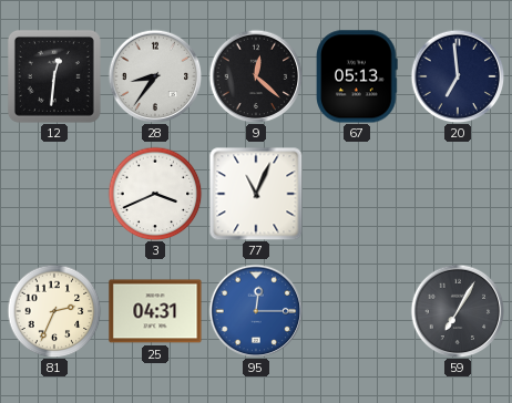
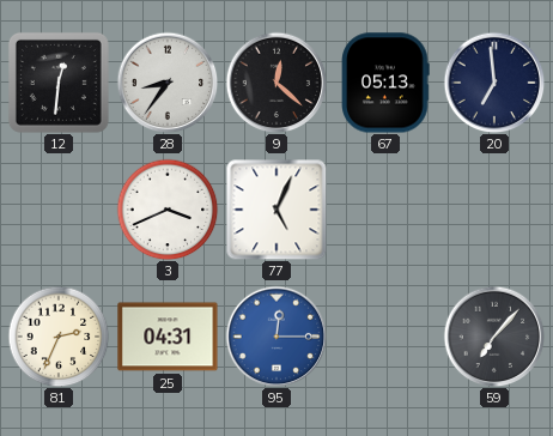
77: 11:04 -> 5:04 (276, 210)
59: 7:05 -> 7:07 (494, 337)
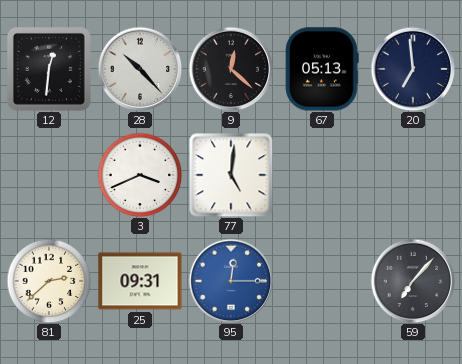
28: 8:36 -> 10:23 (140, 69)
77: 5:04 -> 5:01 (231, 175)
81: 2:34 -> 2:38 (49, 281)
25: 04:31 -> 09:31 (140, 281)
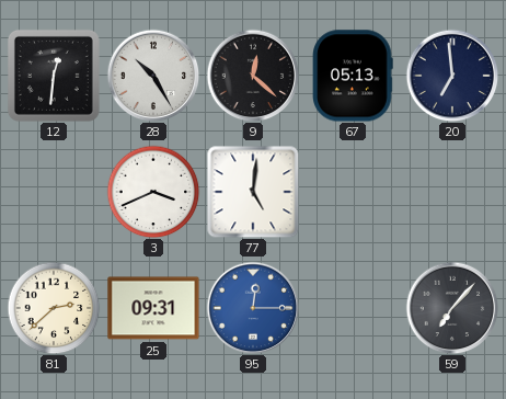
28: 10:23 -> 10:25 (153, 76)
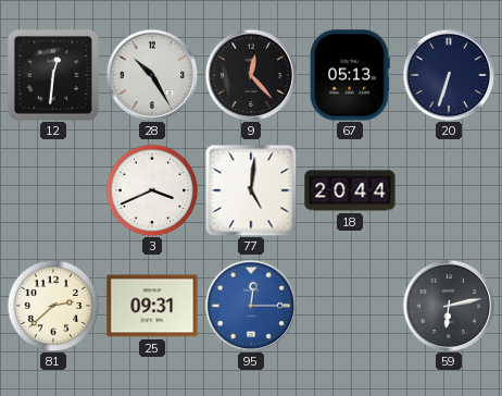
9: 12:22 -> 12:23 (251, 75)
20: 6:59 -> 6:33 (449, 75)
18: none -> 20:44 (350, 190)
59: 7:07 -> 6:13 (449, 306)
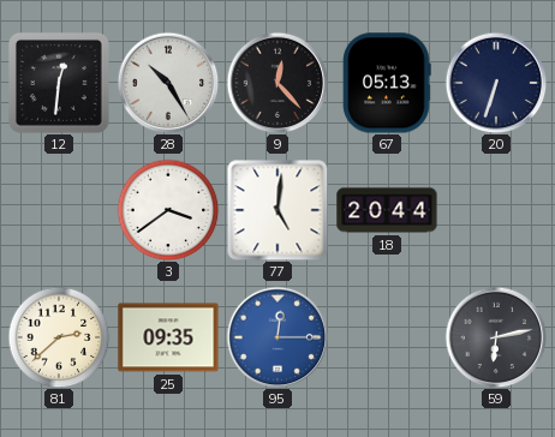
3: 3:41 -> 3:39 (168, 210)
25: 09:31 -> 09:35 (168, 337)
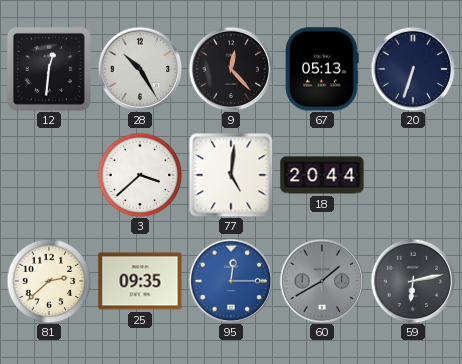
3: 3:39 -> 3:38 (140, 175)
60: none -> 1:40 (322, 281)
